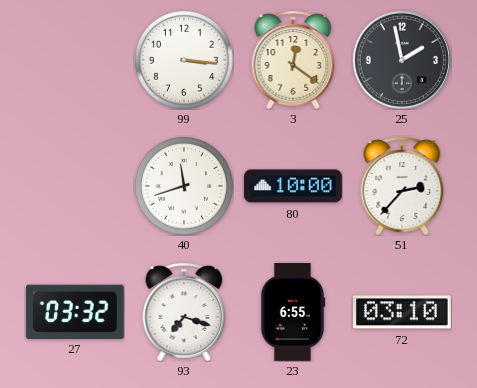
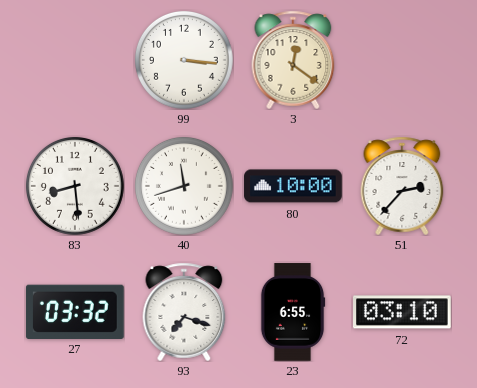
25: 1:58 -> none (402, 60)
83: none -> 8:29 (75, 186)
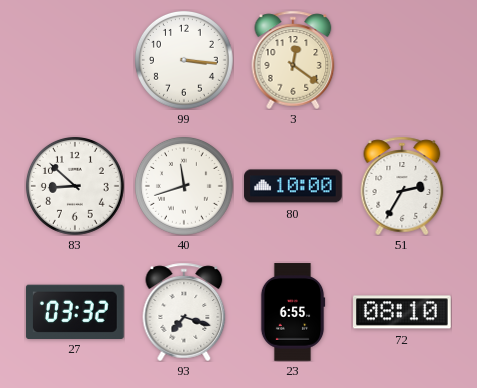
83: 8:29 -> 8:52 (75, 186)
51: 2:37 -> 2:35 (402, 186)
72: 03:10 -> 08:10 (403, 312)
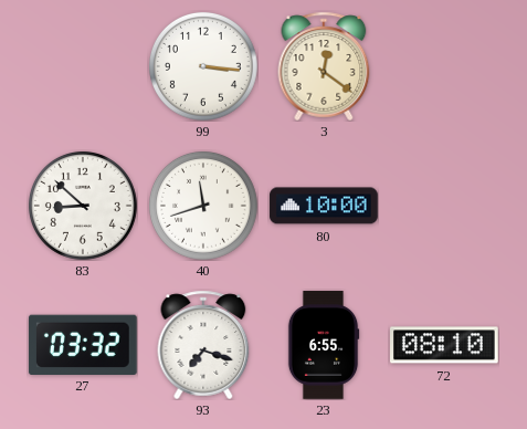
51: 2:35 -> none (402, 186)
